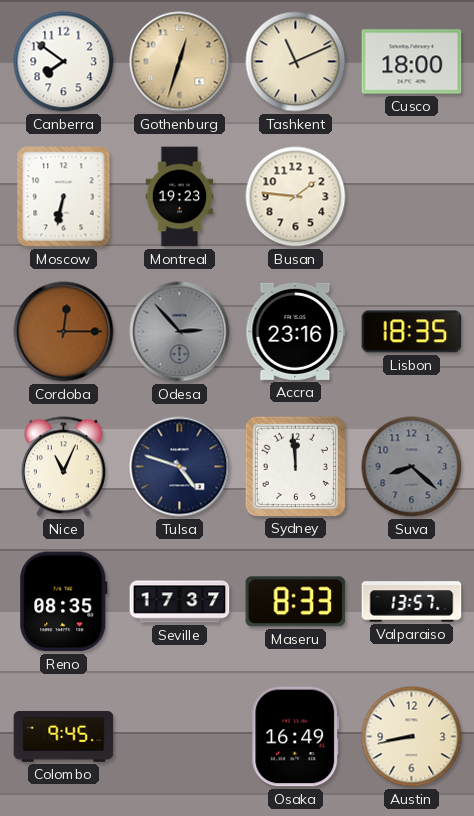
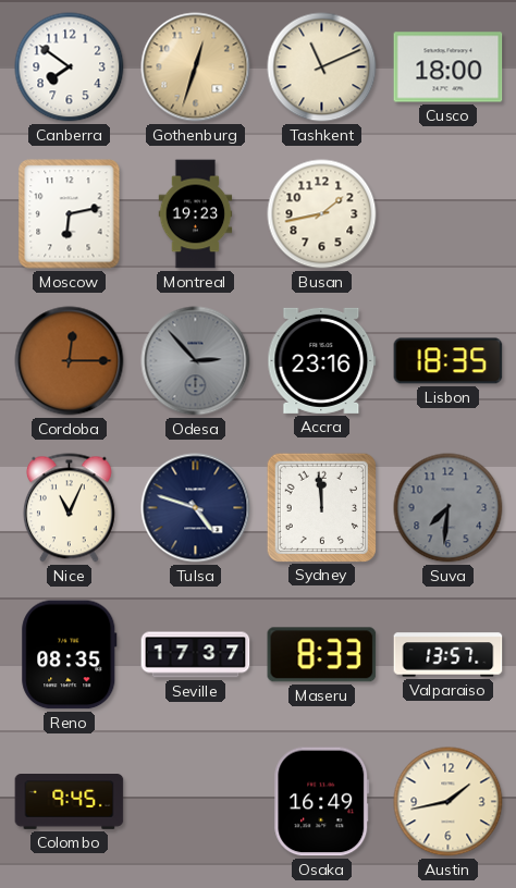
Moscow: 6:32 -> 6:13 (70, 214)
Busan: 1:46 -> 1:43 (322, 214)
Suva: 8:22 -> 7:31 (449, 508)
Austin: 8:43 -> 1:43 (449, 802)
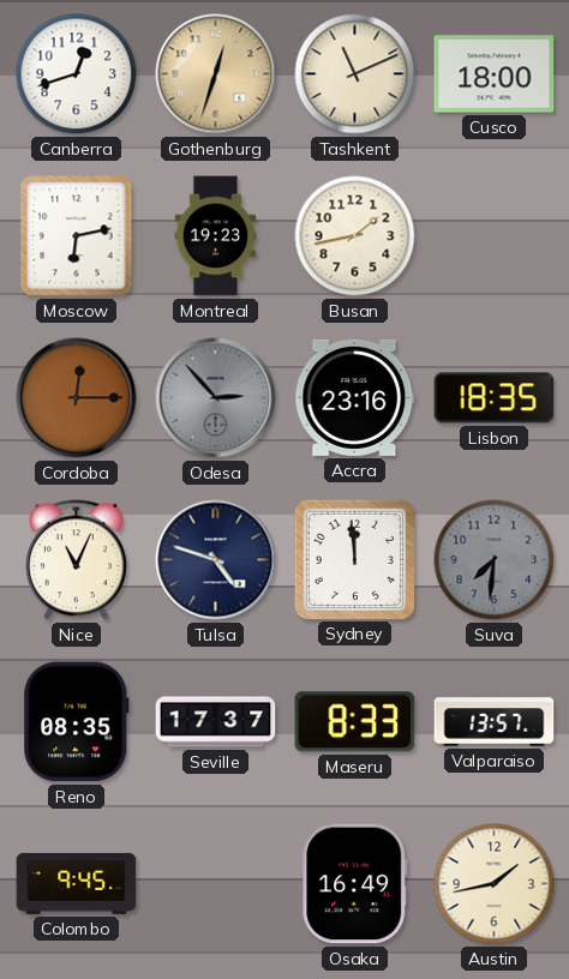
Canberra: 7:51 -> 12:42 (77, 74)
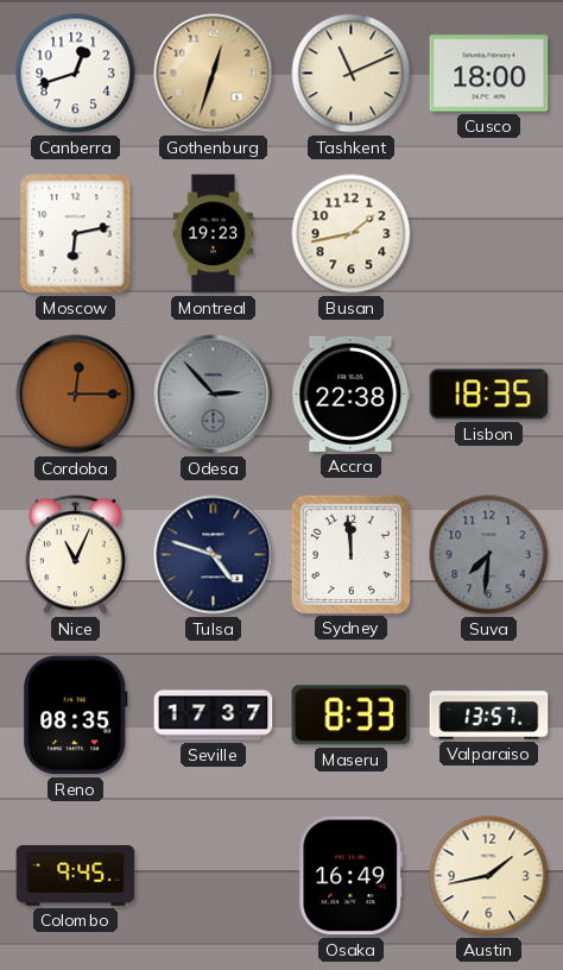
Accra: 23:16 -> 22:38 (352, 393)
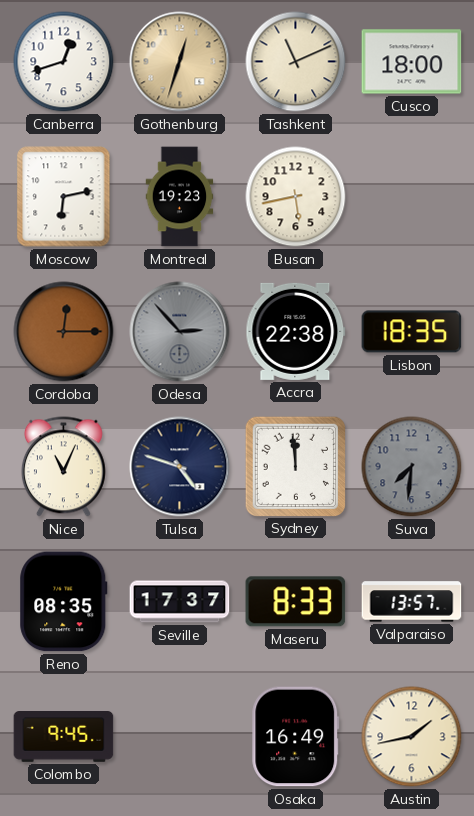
Busan: 1:43 -> 5:43 (296, 197)
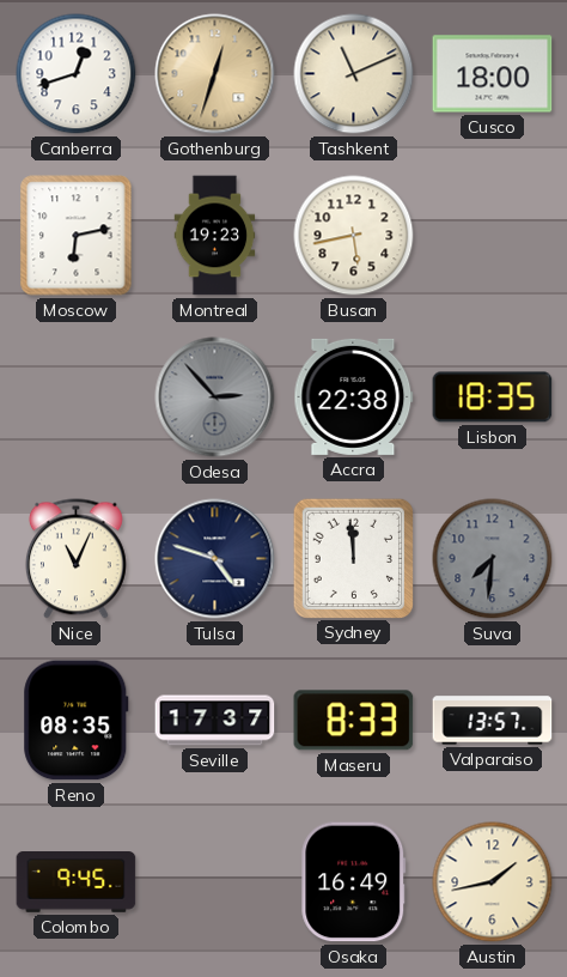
Cordoba: 12:15 -> none (64, 332)
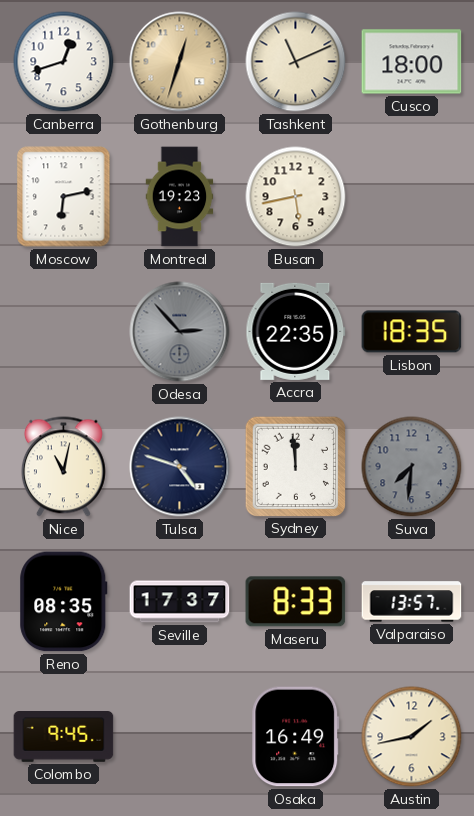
Accra: 22:38 -> 22:35 (296, 331)
Nice: 11:04 -> 11:02 (63, 467)
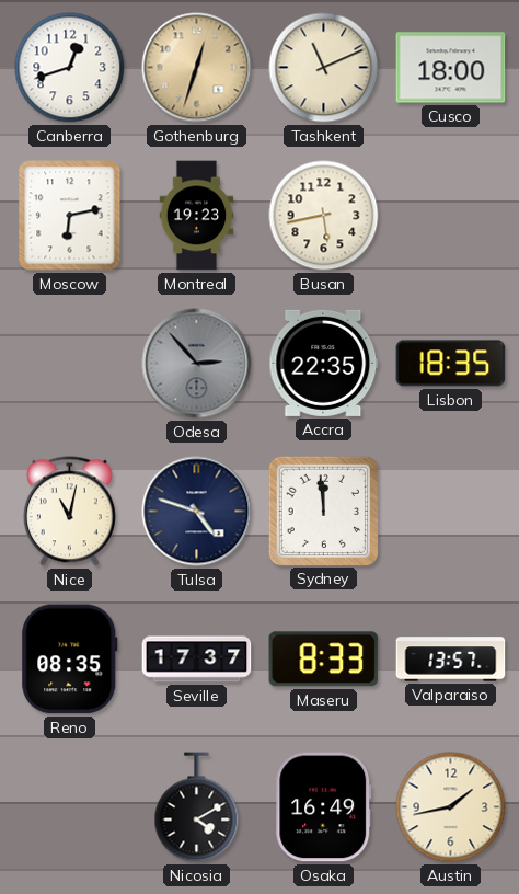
Suva: 7:31 -> none (412, 467)
Colombo: 9:45 -> none (64, 737)
Nicosia: none -> 4:10 (197, 807)
